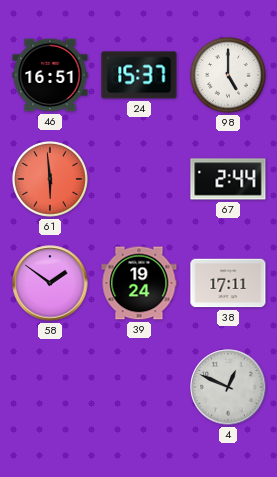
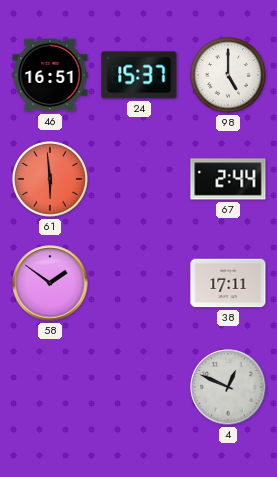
39: 19:24 -> none (139, 283)
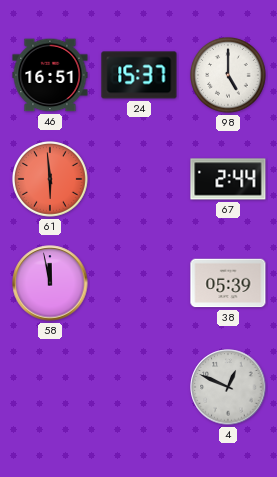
58: 1:51 -> 11:58 (50, 283)
38: 17:11 -> 05:39 (228, 283)
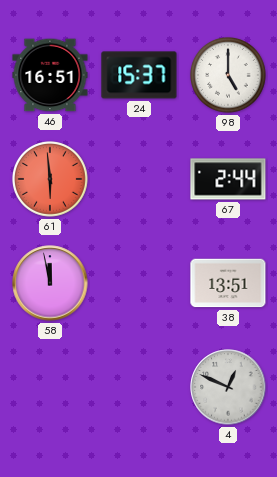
38: 05:39 -> 13:51 (228, 283)
